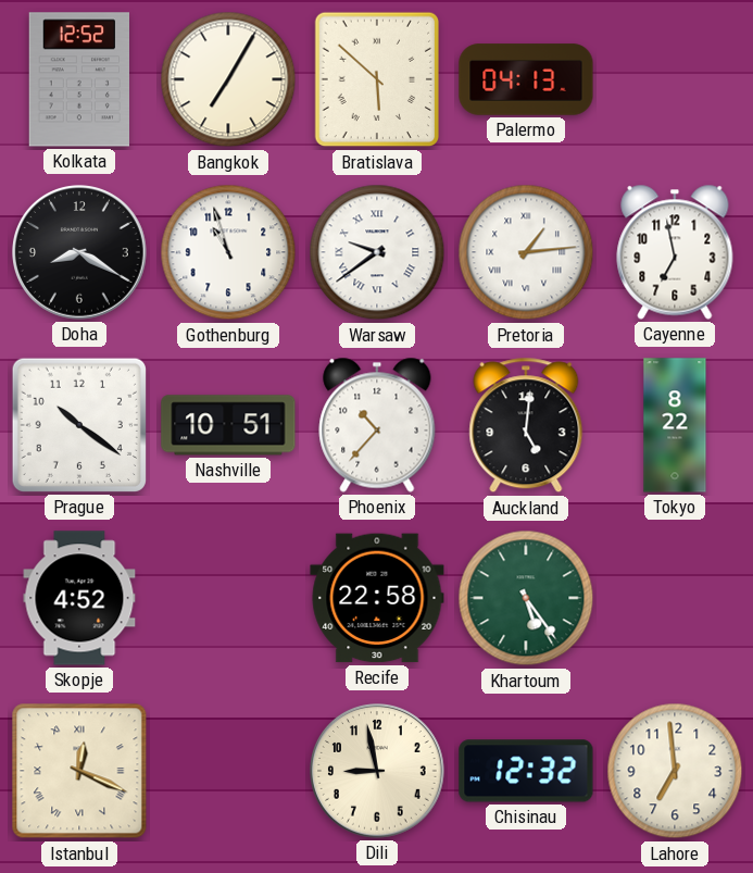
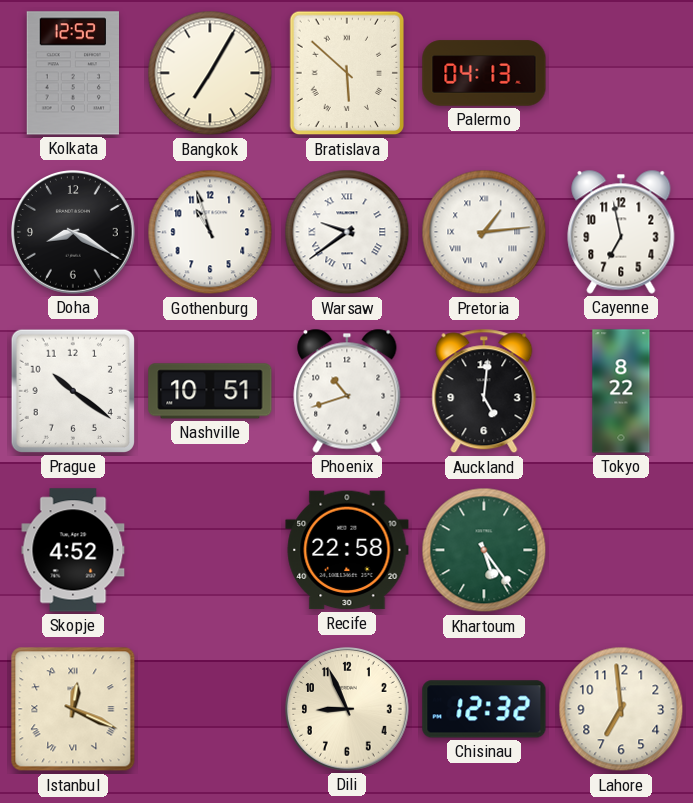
Phoenix: 10:37 -> 10:42 (347, 391)
Dili: 8:58 -> 8:56 (348, 710)
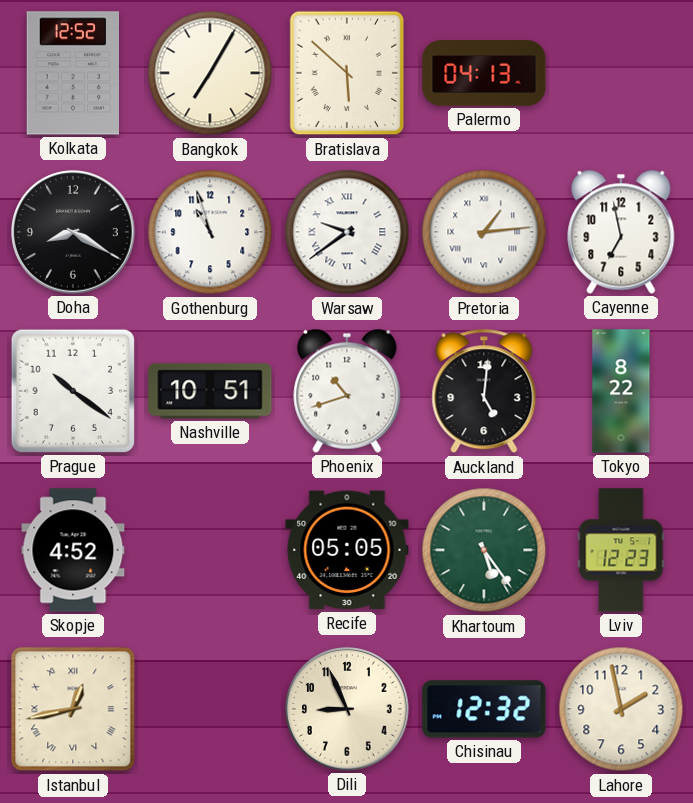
Recife: 22:58 -> 05:05 (347, 550)
Lviv: none -> 12:23 (621, 550)
Istanbul: 12:19 -> 12:43 (73, 709)
Lahore: 6:59 -> 1:58 (621, 709)
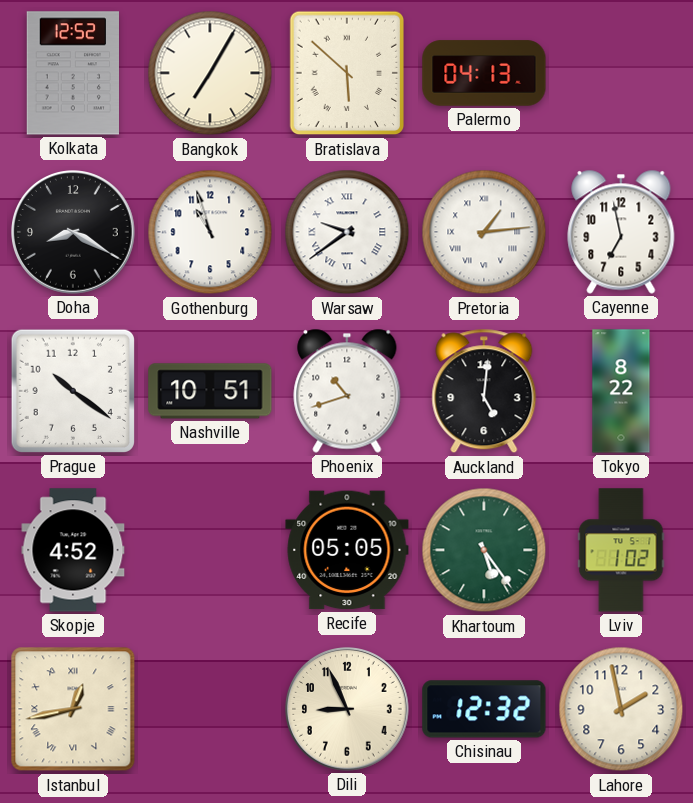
Lviv: 12:23 -> 1:02 (621, 550)
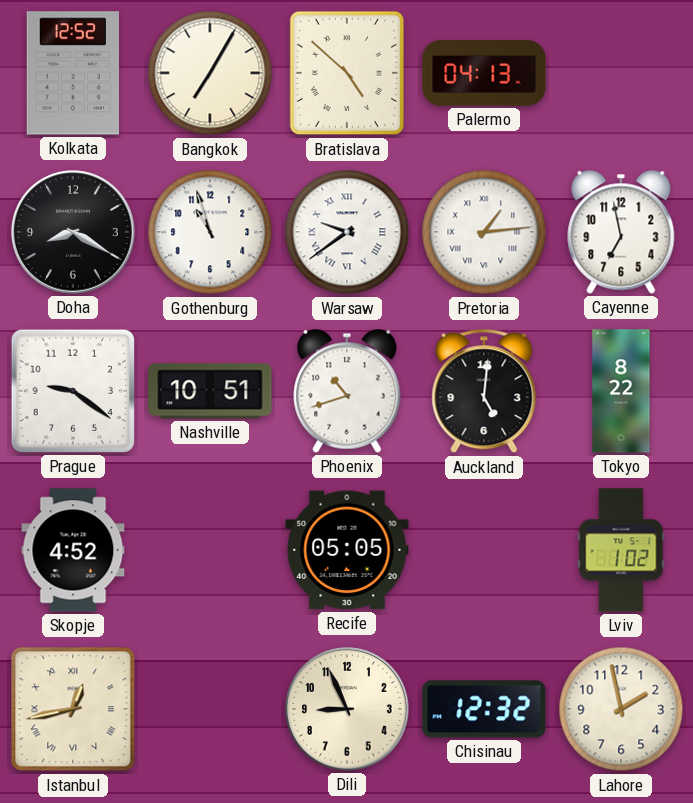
Bratislava: 5:52 -> 4:52 (346, 73)
Prague: 10:21 -> 9:21 (73, 391)
Khartoum: 5:24 -> none (484, 550)
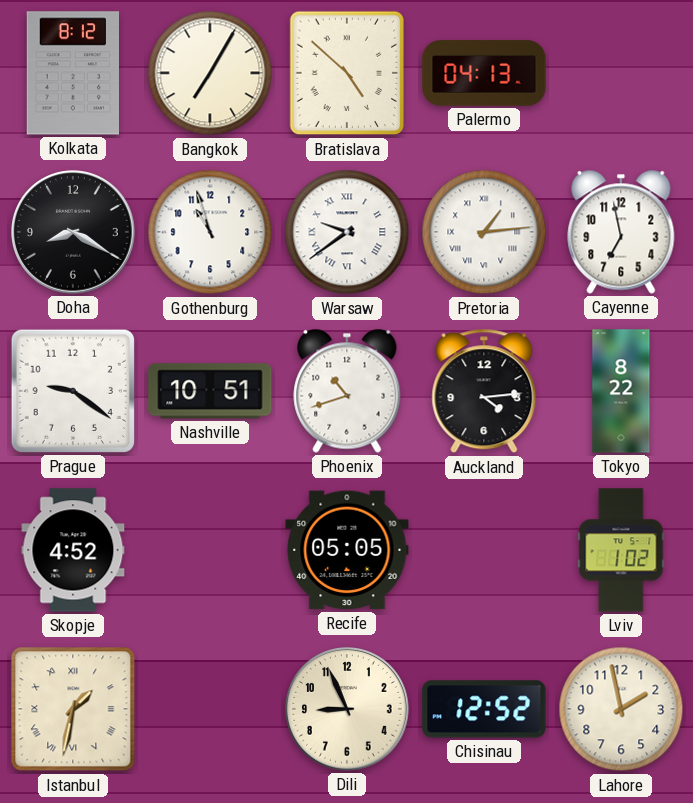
Kolkata: 12:52 -> 8:12 (73, 73)
Auckland: 5:01 -> 4:14 (484, 391)
Istanbul: 12:43 -> 1:32 (73, 709)
Chisinau: 12:32 -> 12:52 (484, 709)
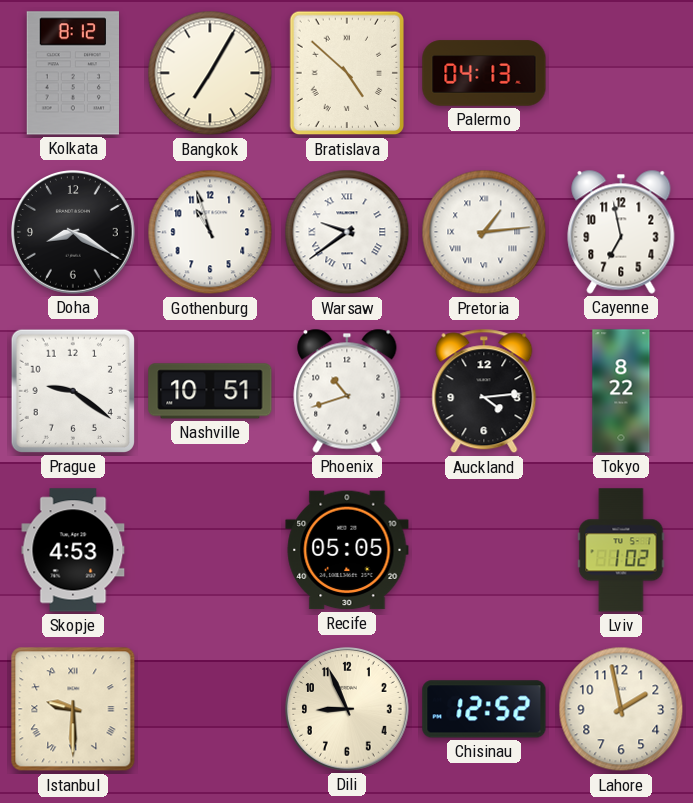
Skopje: 4:52 -> 4:53 (73, 550)
Istanbul: 1:32 -> 9:30 (73, 709)
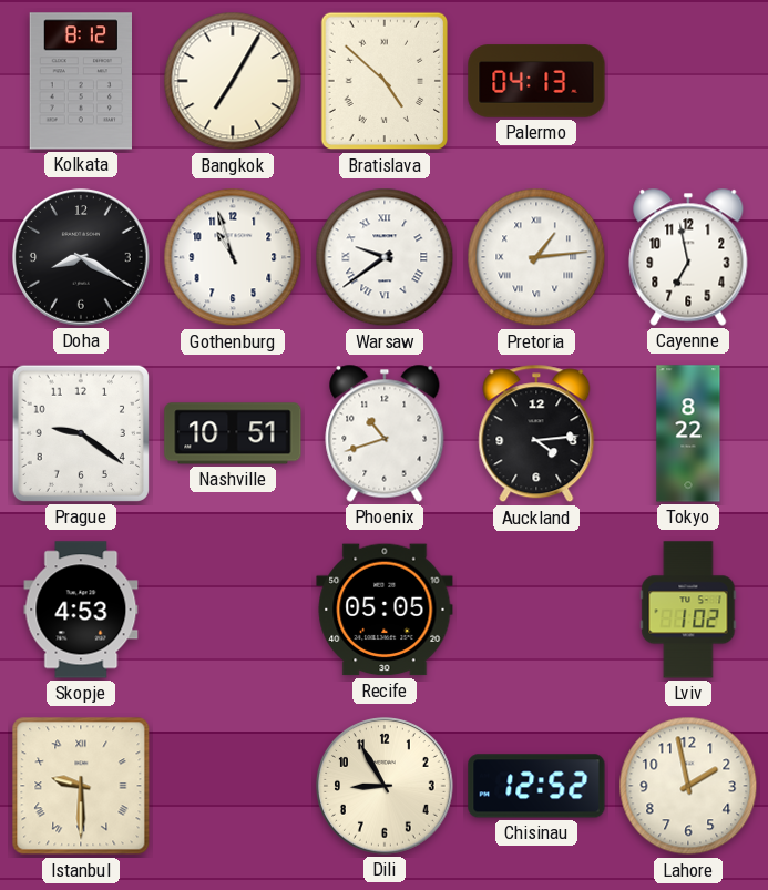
Dili: 8:56 -> 8:55 (386, 787)
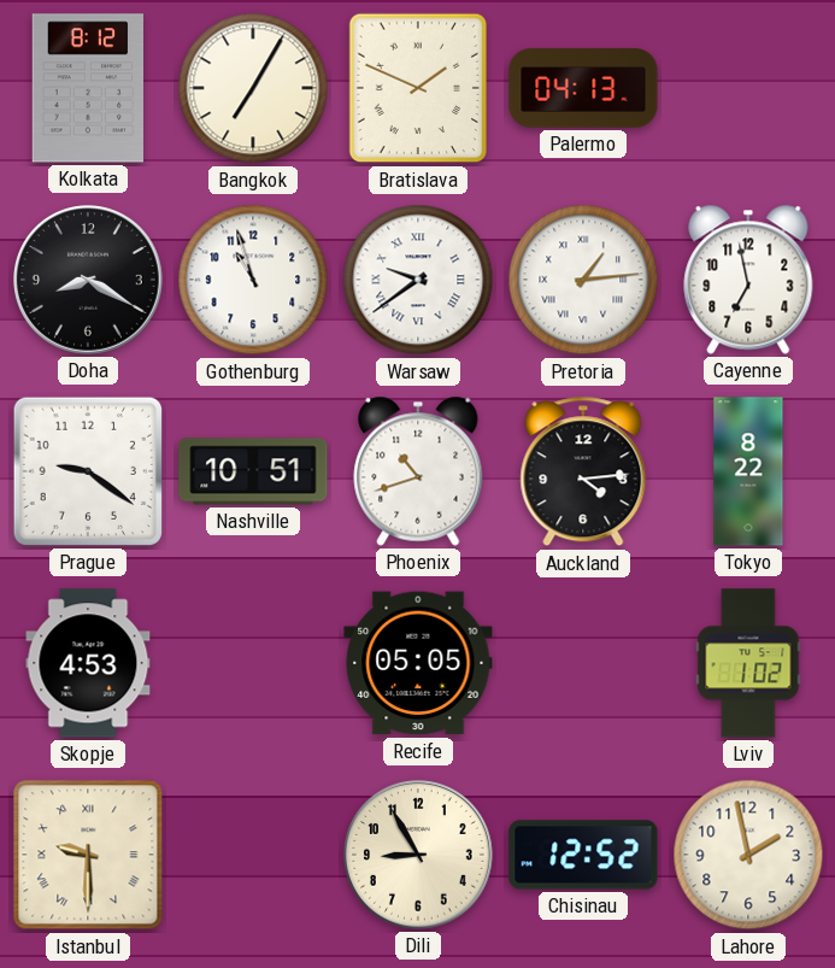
Bratislava: 4:52 -> 1:49 (417, 88)
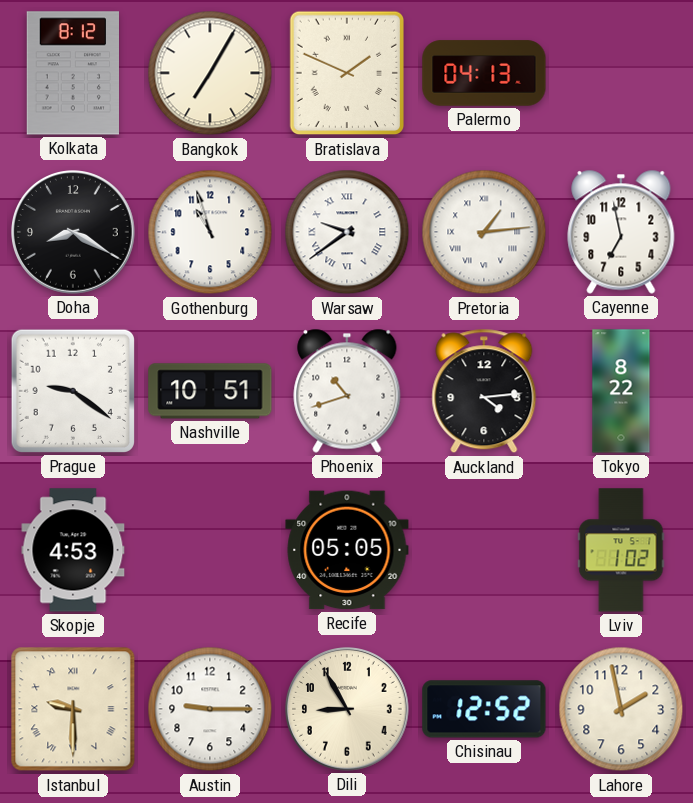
Austin: none -> 9:15 (210, 709)
